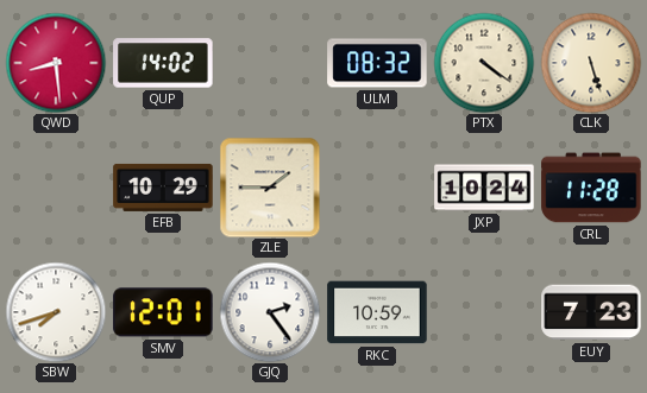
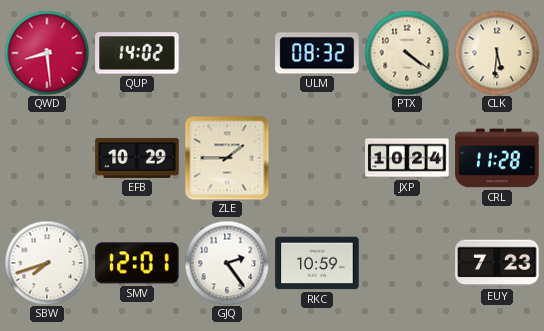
CLK: 5:27 -> 5:31 (497, 53)
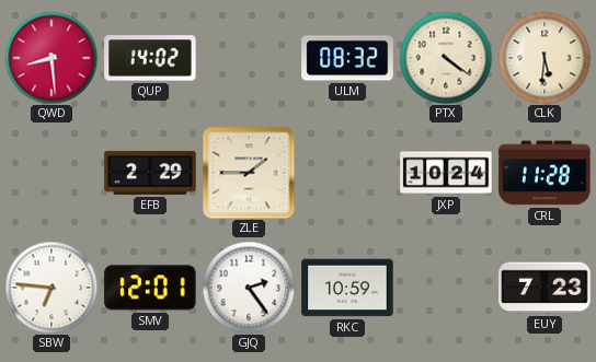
EFB: 10:29 -> 2:29 (150, 173)
SBW: 7:42 -> 6:46 (51, 288)
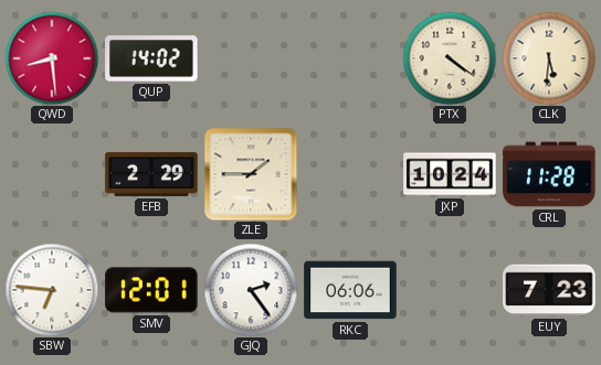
ULM: 08:32 -> none (347, 58)
RKC: 10:59 -> 06:06 (350, 290)
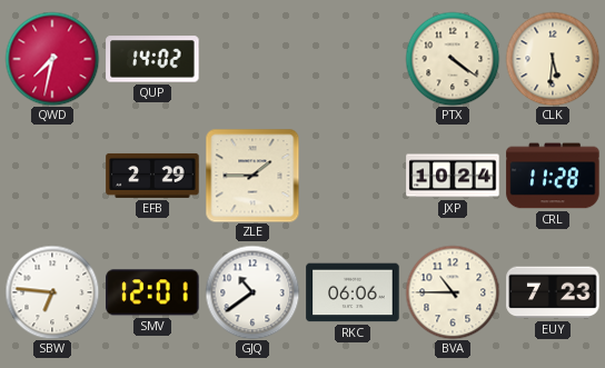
QWD: 8:29 -> 7:32 (52, 59)
GJQ: 2:24 -> 10:39 (252, 292)
BVA: none -> 10:45 (453, 292)
